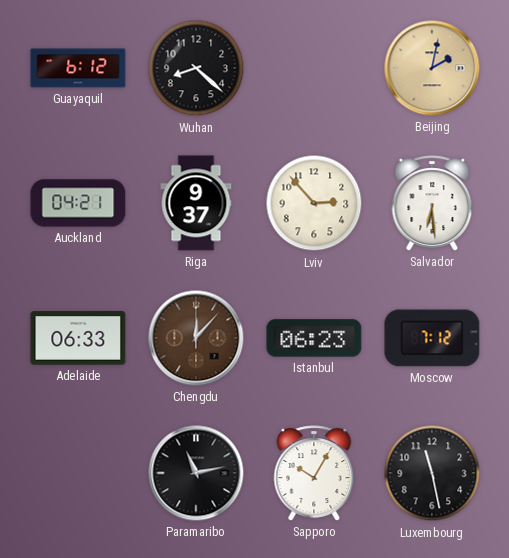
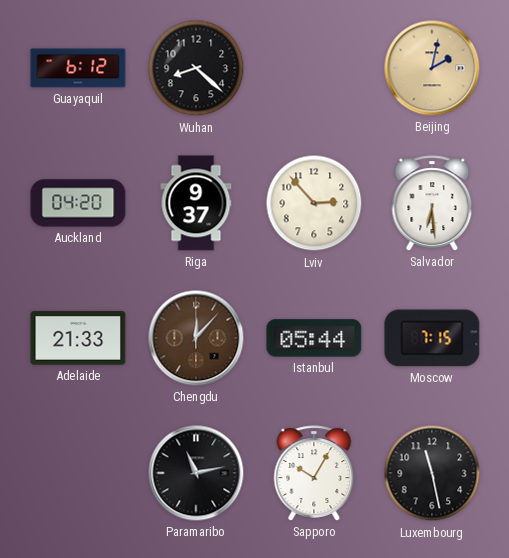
Auckland: 04:21 -> 04:20 (78, 203)
Adelaide: 06:33 -> 21:33 (78, 338)
Istanbul: 06:23 -> 05:44 (314, 338)
Moscow: 7:12 -> 7:15 (432, 338)
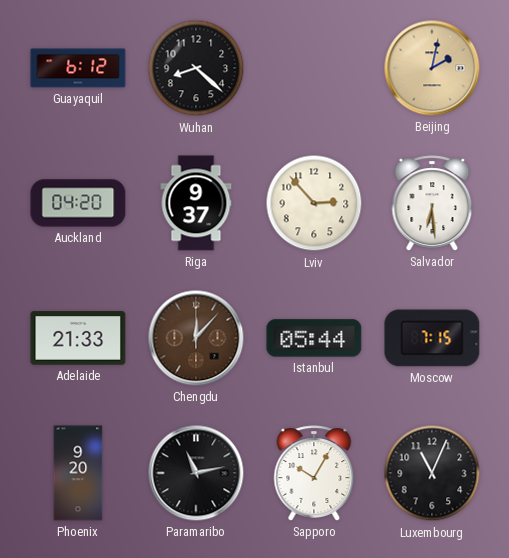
Phoenix: none -> 9:20 (78, 473)
Luxembourg: 11:28 -> 11:04 (432, 473)
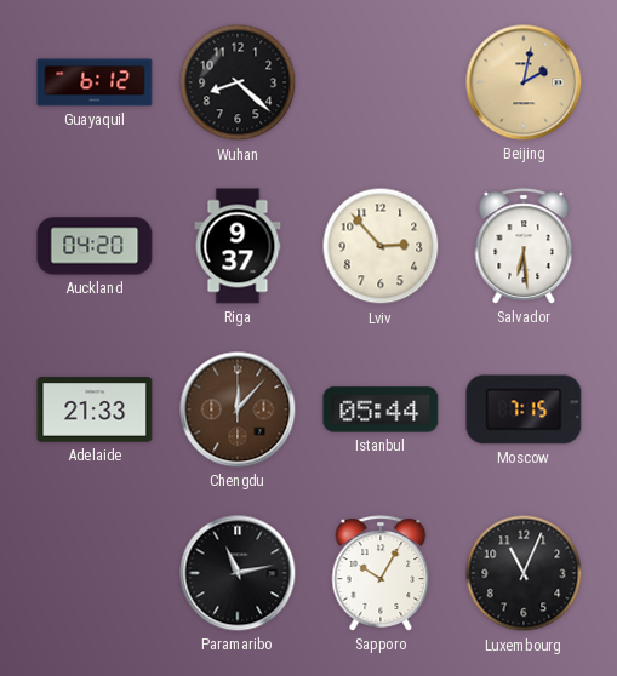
Phoenix: 9:20 -> none (78, 473)
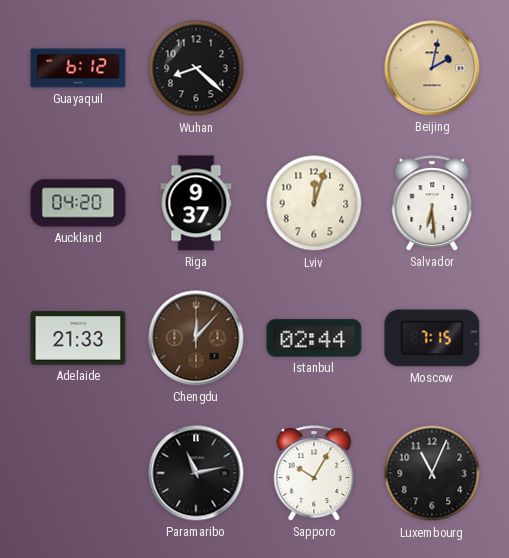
Lviv: 2:53 -> 12:03 (314, 203)
Istanbul: 05:44 -> 02:44 (314, 338)
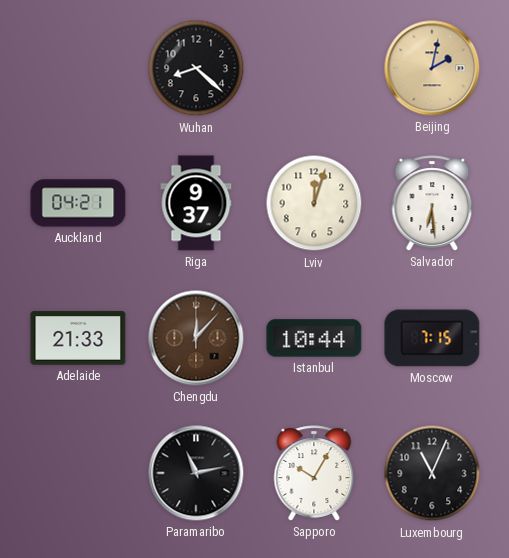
Guayaquil: 6:12 -> none (78, 68)
Auckland: 04:20 -> 04:21 (78, 203)
Istanbul: 02:44 -> 10:44 (314, 338)
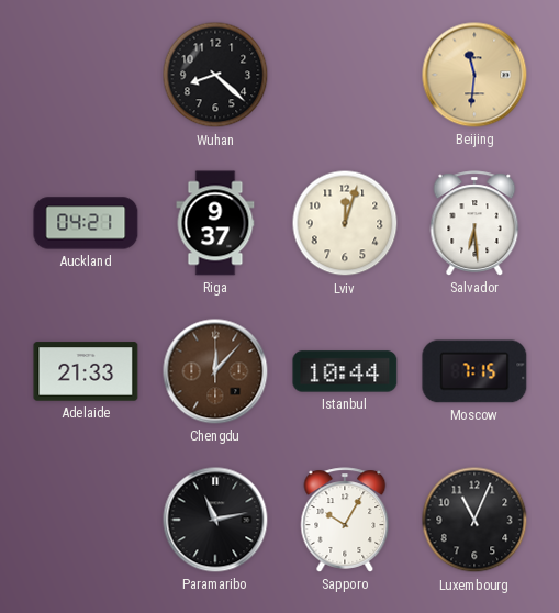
Beijing: 2:02 -> 11:31 (474, 75)
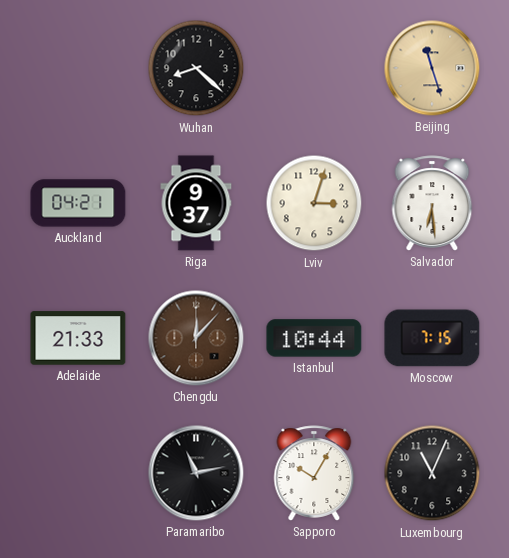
Beijing: 11:31 -> 11:27 (432, 68)
Lviv: 12:03 -> 3:03 (314, 203)
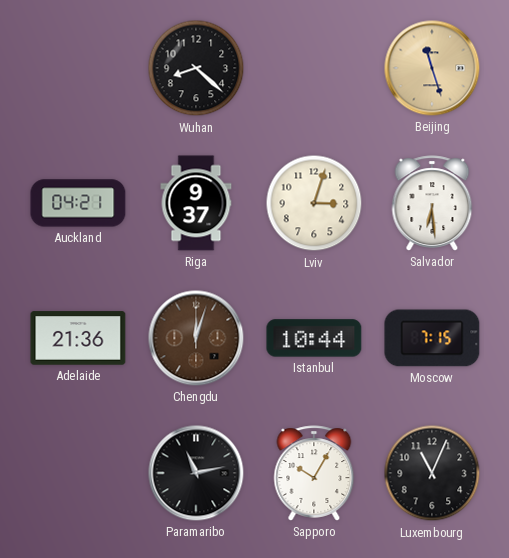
Adelaide: 21:33 -> 21:36 (78, 338)
Chengdu: 12:07 -> 12:03 (196, 338)
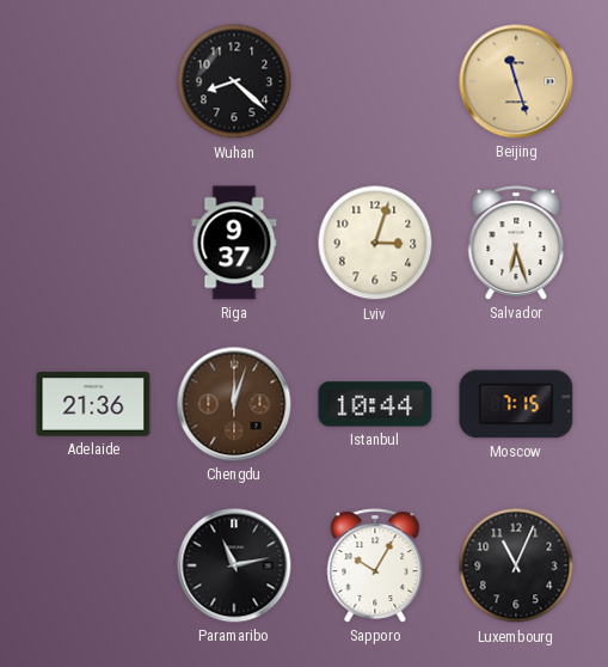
Auckland: 04:21 -> none (78, 203)
Salvador: 6:29 -> 6:27 (516, 243)
